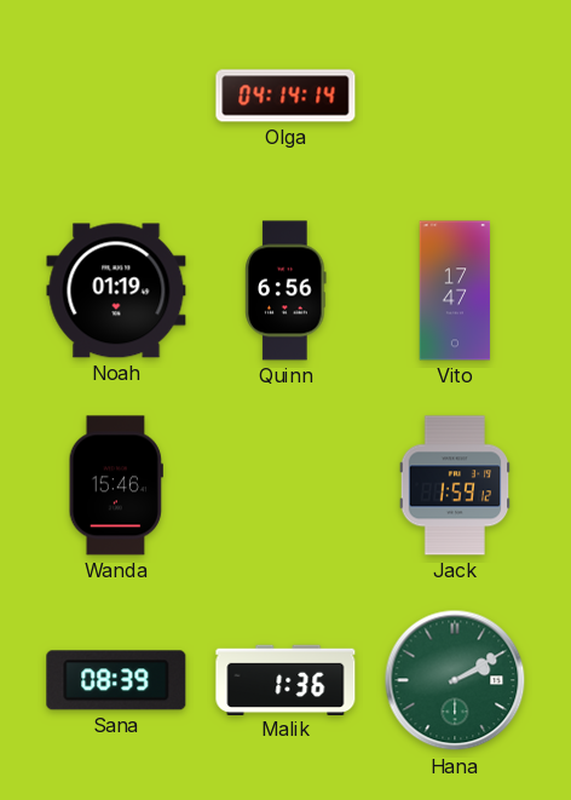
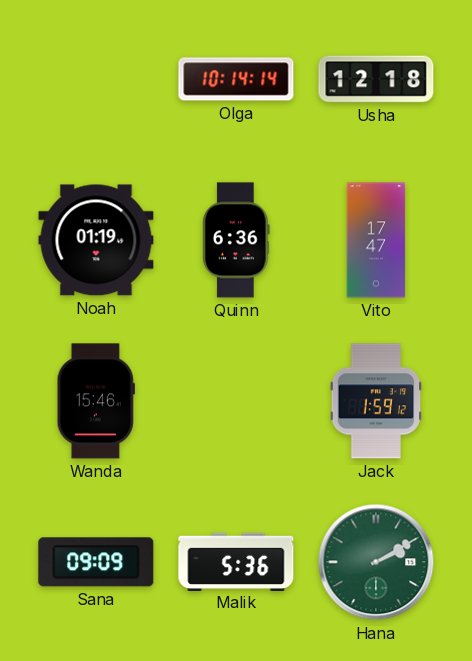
Olga: 04:14 -> 10:14 (236, 79)
Usha: none -> 12:18 (376, 79)
Quinn: 6:56 -> 6:36 (236, 240)
Sana: 08:39 -> 09:09 (96, 562)
Malik: 1:36 -> 5:36 (236, 561)
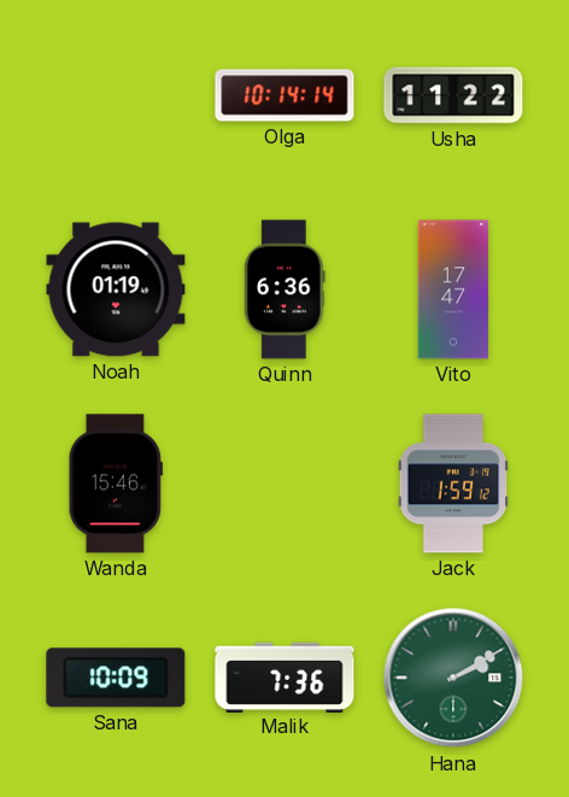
Usha: 12:18 -> 11:22 (453, 95)
Sana: 09:09 -> 10:09 (116, 678)
Malik: 5:36 -> 7:36 (284, 676)
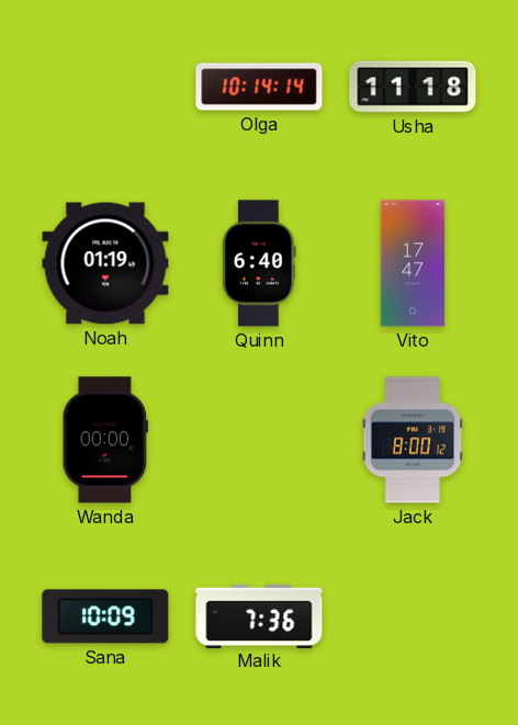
Usha: 11:22 -> 11:18 (413, 87)
Quinn: 6:36 -> 6:40 (259, 263)
Wanda: 15:46 -> 00:00 (105, 440)
Jack: 1:59 -> 8:00 (413, 440)
Hana: 2:10 -> none (453, 678)
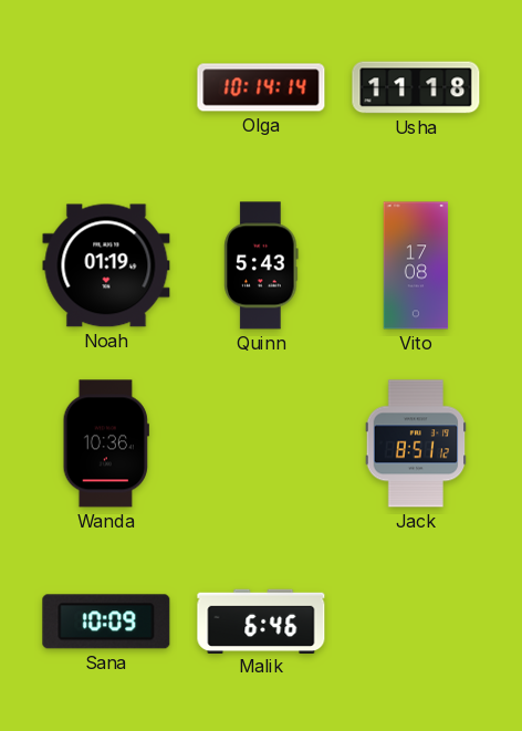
Quinn: 6:40 -> 5:43 (261, 265)
Vito: 17:47 -> 17:08 (416, 265)
Wanda: 00:00 -> 10:36 (106, 443)
Jack: 8:00 -> 8:51 (416, 443)
Malik: 7:36 -> 6:46 (261, 620)
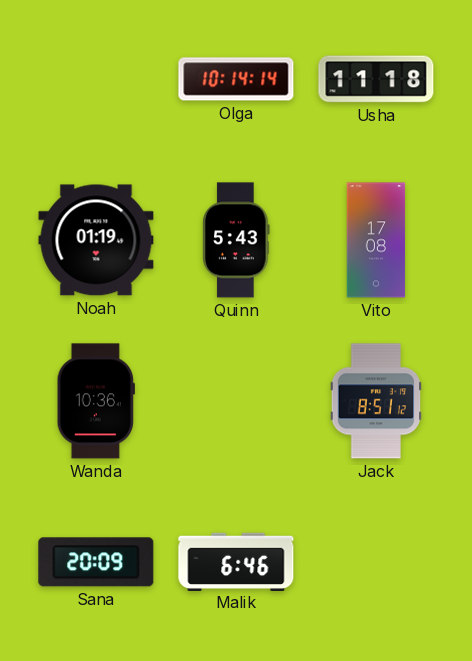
Sana: 10:09 -> 20:09 (96, 562)
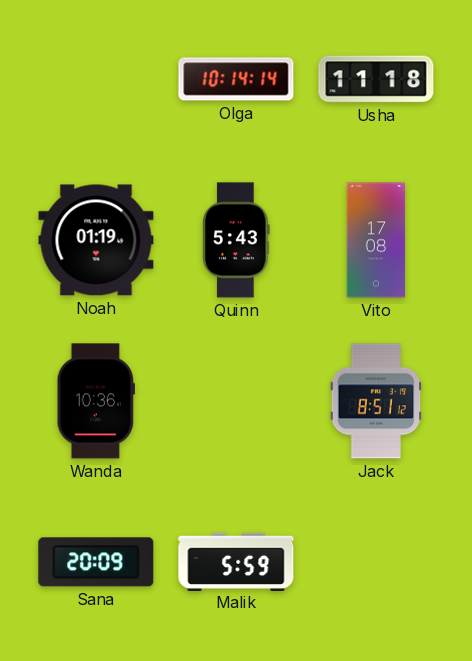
Malik: 6:46 -> 5:59 (236, 561)
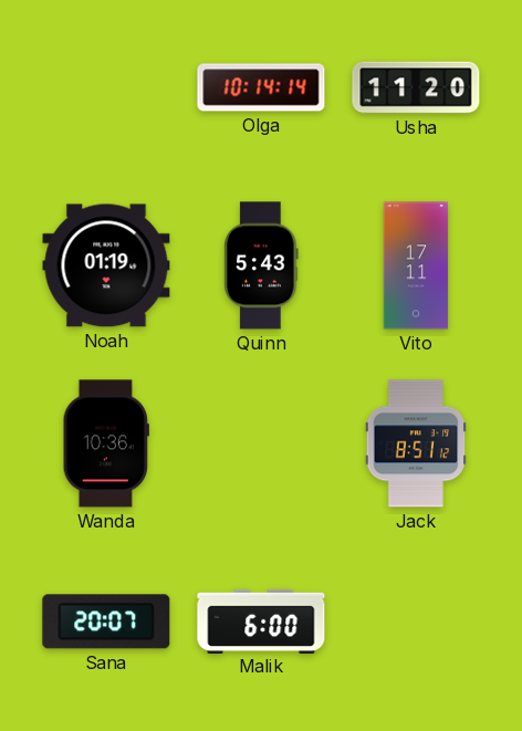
Usha: 11:18 -> 11:20 (416, 87)
Vito: 17:08 -> 17:11 (416, 265)
Sana: 20:09 -> 20:07 (106, 622)
Malik: 5:59 -> 6:00 (261, 620)
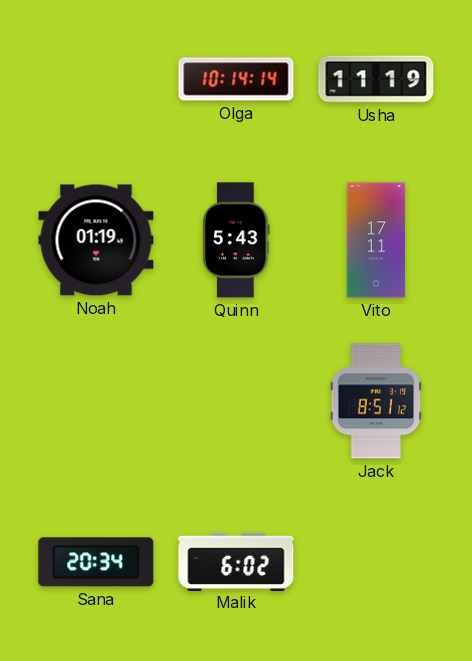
Usha: 11:20 -> 11:19 (376, 79)
Wanda: 10:36 -> none (106, 443)
Sana: 20:07 -> 20:34 (96, 562)
Malik: 6:00 -> 6:02 (236, 561)
